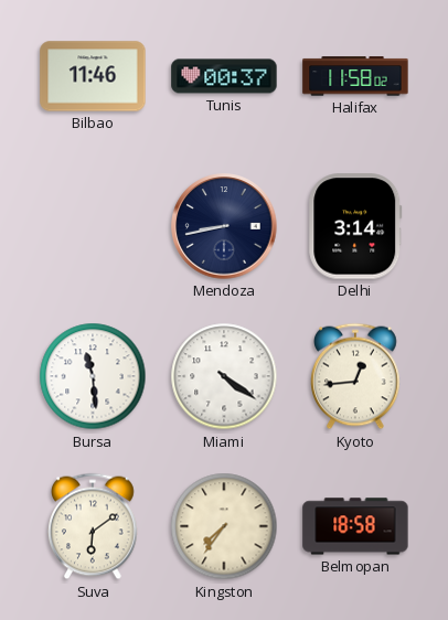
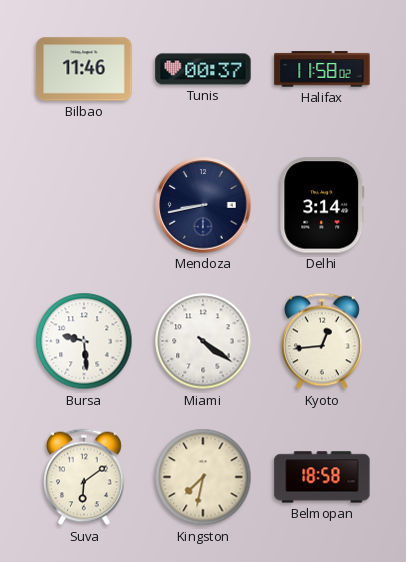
Bursa: 11:29 -> 9:29 (84, 341)
Kingston: 7:36 -> 7:32 (203, 477)
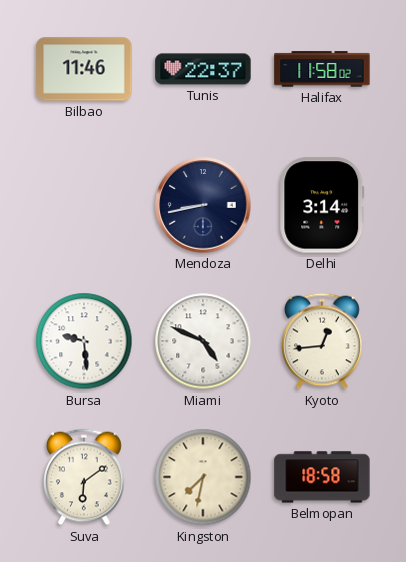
Tunis: 00:37 -> 22:37 (203, 69)
Miami: 4:21 -> 4:49 (203, 341)
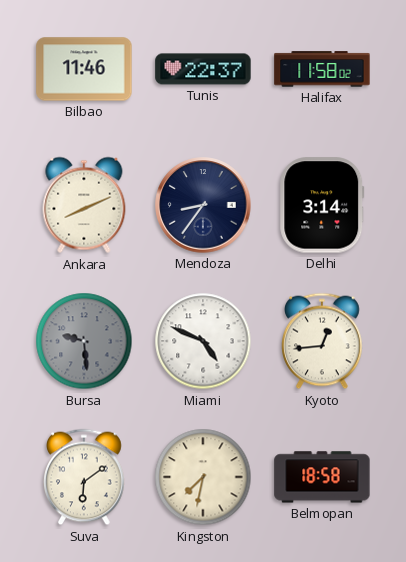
Ankara: none -> 8:11 (84, 205)
Mendoza: 8:43 -> 8:36 (203, 205)
Bursa dial: white -> grey (84, 341)
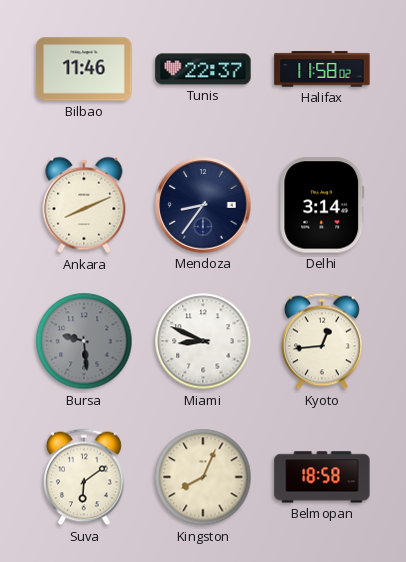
Miami: 4:49 -> 8:49 (203, 341)
Kingston: 7:32 -> 8:04 (203, 477)
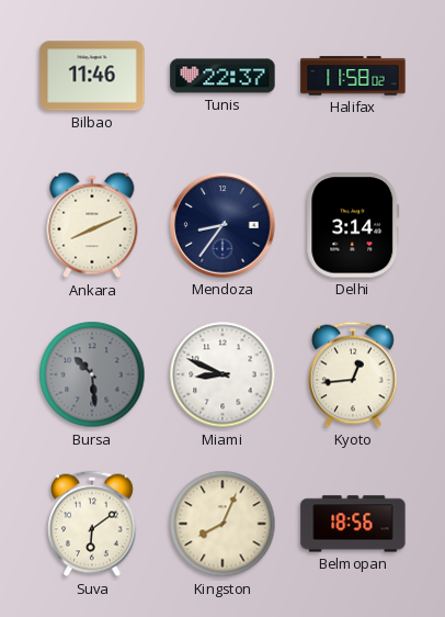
Bursa: 9:29 -> 10:29 (92, 374)
Belmopan: 18:58 -> 18:56 (353, 524)
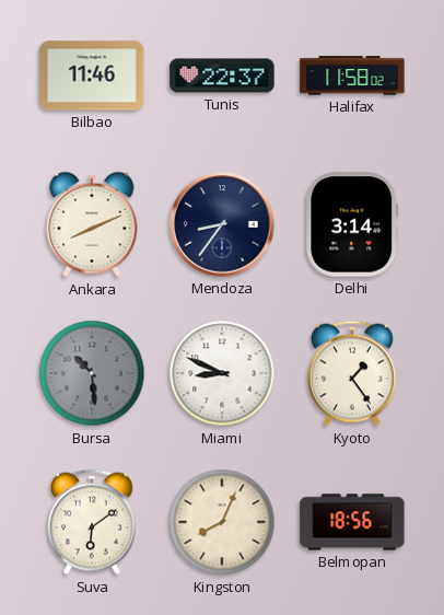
Kyoto: 12:44 -> 1:24 (353, 373)
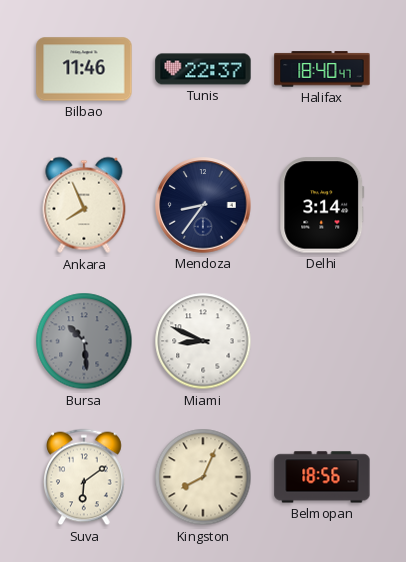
Halifax: 11:58 -> 18:40 (322, 69)
Ankara: 8:11 -> 7:56 (84, 205)
Kyoto: 1:24 -> none (353, 373)
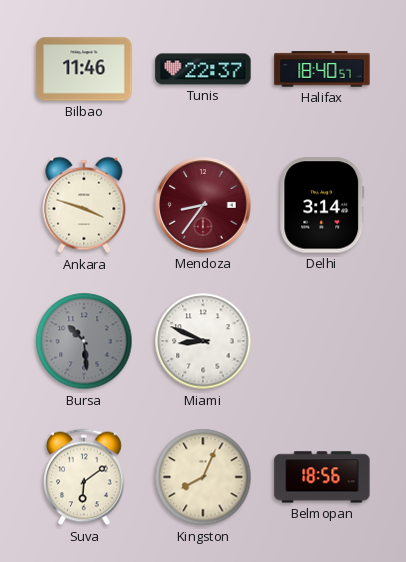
Halifax: 18:40:47 -> 18:40:57 (322, 69)
Ankara: 7:56 -> 3:48 (84, 205)
Mendoza dial: navy -> burgundy (203, 205)
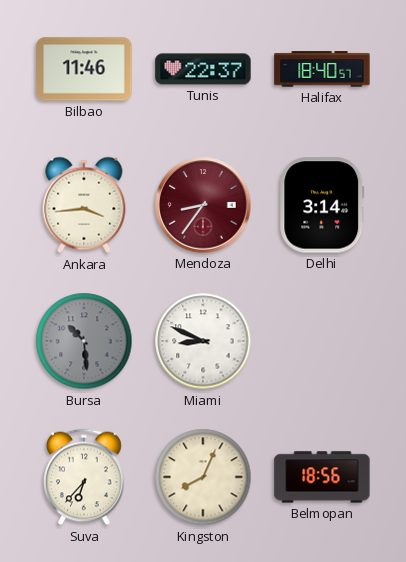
Ankara: 3:48 -> 3:44 (84, 205)
Suva: 6:09 -> 6:37 (85, 477)
